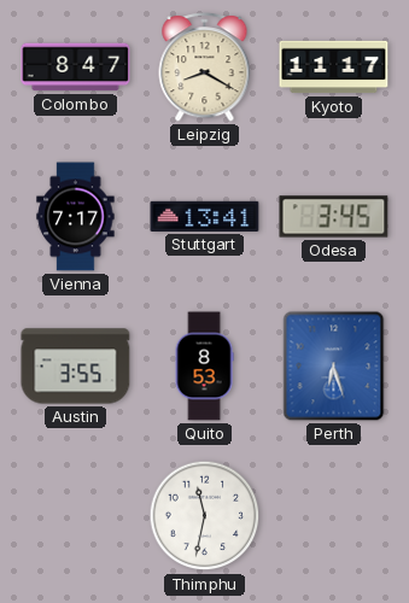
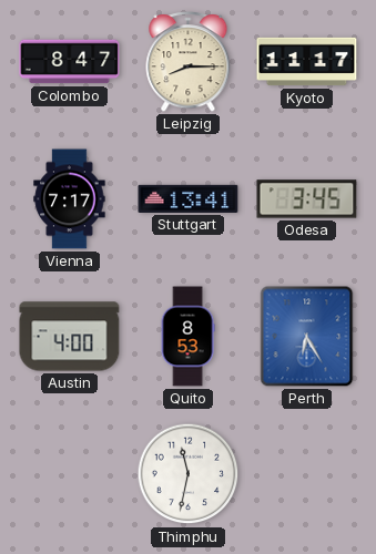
Leipzig: 8:20 -> 8:15 (189, 62)
Austin: 3:55 -> 4:00 (70, 337)
Perth: 6:27 -> 6:25 (307, 337)
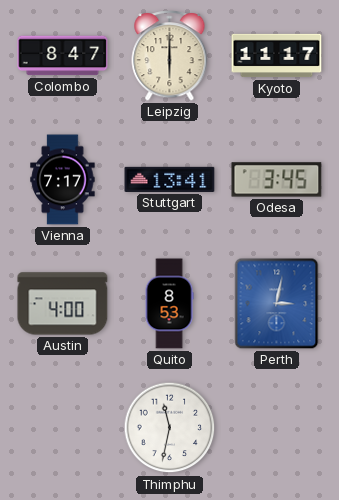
Leipzig: 8:15 -> 6:00 (170, 56)
Perth: 6:25 -> 3:02 (277, 304)
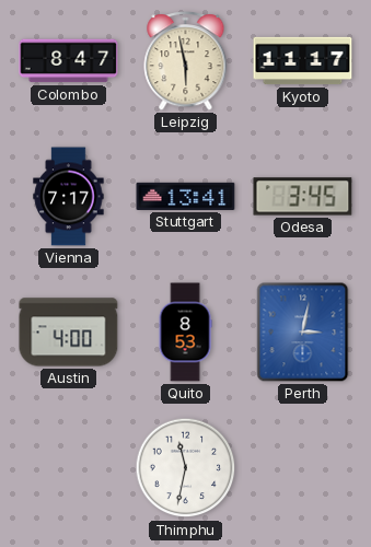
Leipzig: 6:00 -> 5:58 (186, 61)
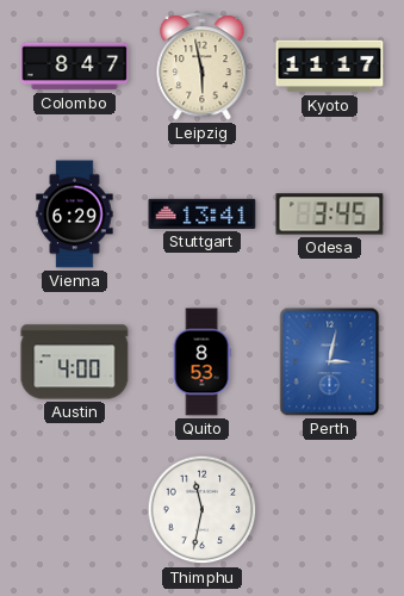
Vienna: 7:17 -> 6:29 (75, 215)
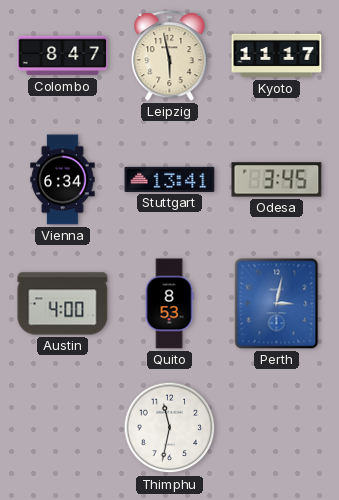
Vienna: 6:29 -> 6:34 (63, 180)
